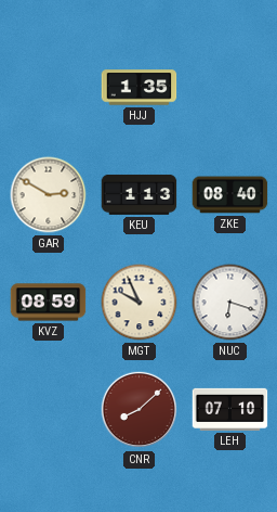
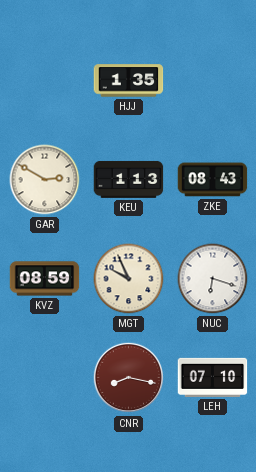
ZKE: 08:40 -> 08:43 (213, 180)
CNR: 8:08 -> 8:17 (129, 378)
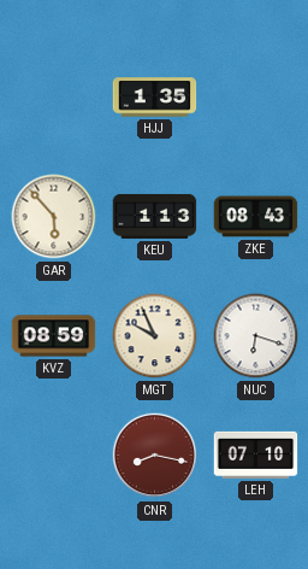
GAR: 2:50 -> 5:53 (54, 217)
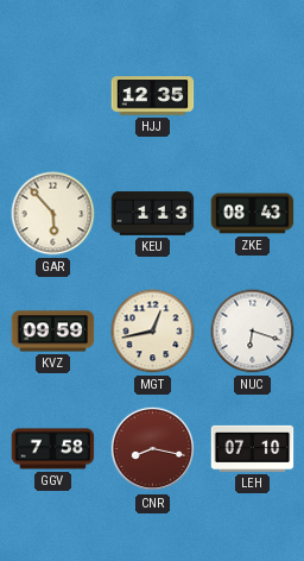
HJJ: 1:35 -> 12:35 (153, 96)
KVZ: 08:59 -> 09:59 (53, 332)
MGT: 9:56 -> 12:43 (153, 332)
GGV: none -> 7:58 (53, 449)
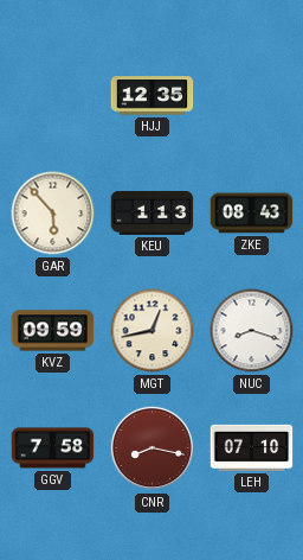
NUC: 6:18 -> 8:18 (252, 331)
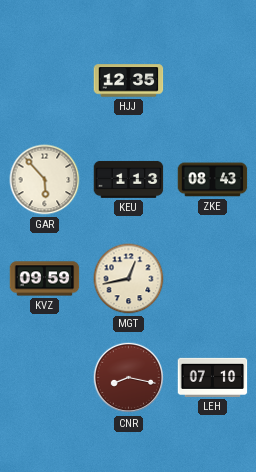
NUC: 8:18 -> none (252, 331)
GGV: 7:58 -> none (53, 448)
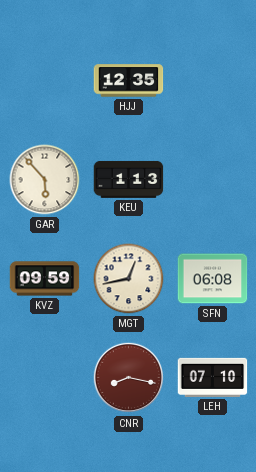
ZKE: 08:43 -> none (213, 180)
SFN: none -> 06:08 (213, 279)
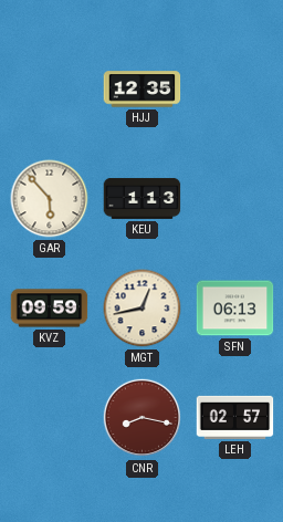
SFN: 06:08 -> 06:13 (235, 309)
LEH: 07:10 -> 02:57 (235, 417)
